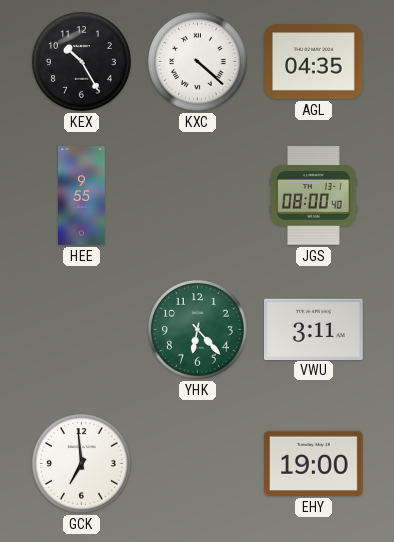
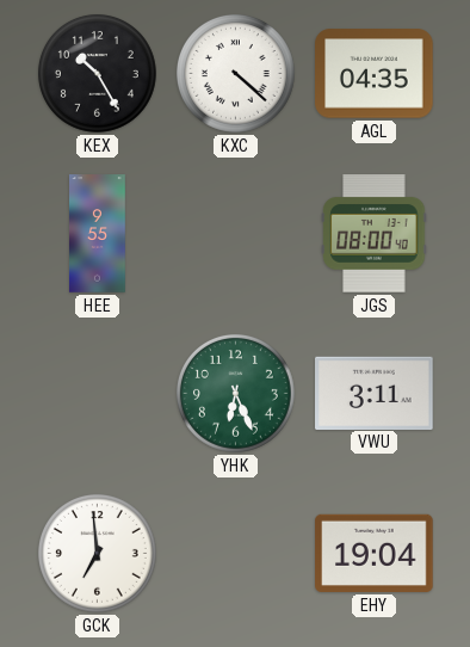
YHK: 6:23 -> 6:26 (235, 393)
EHY: 19:00 -> 19:04 (375, 553)
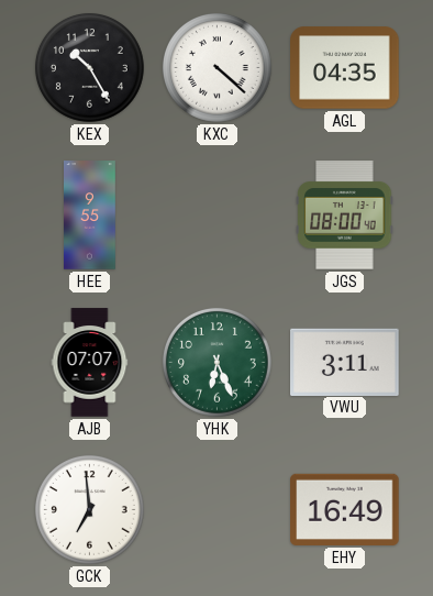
AJB: none -> 07:07 (90, 363)
EHY: 19:04 -> 16:49 (345, 509)
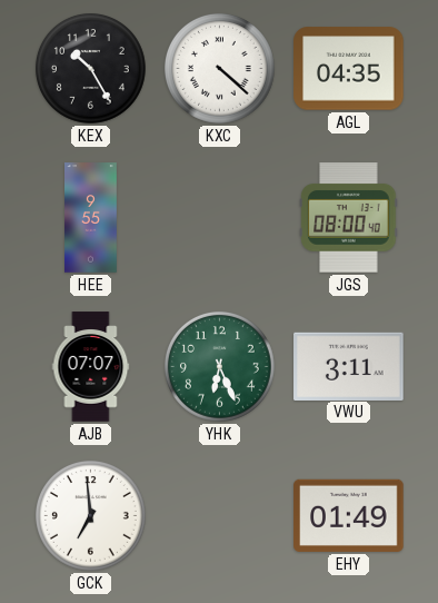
EHY: 16:49 -> 01:49 (349, 515)
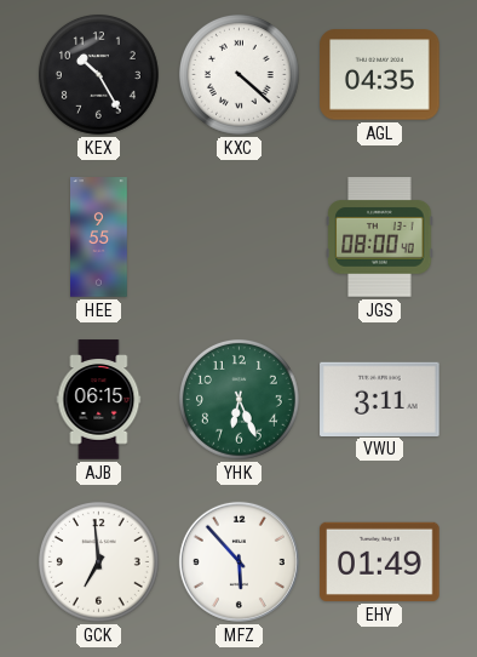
AJB: 07:07 -> 06:15 (99, 400)
MFZ: none -> 5:53 (238, 561)
